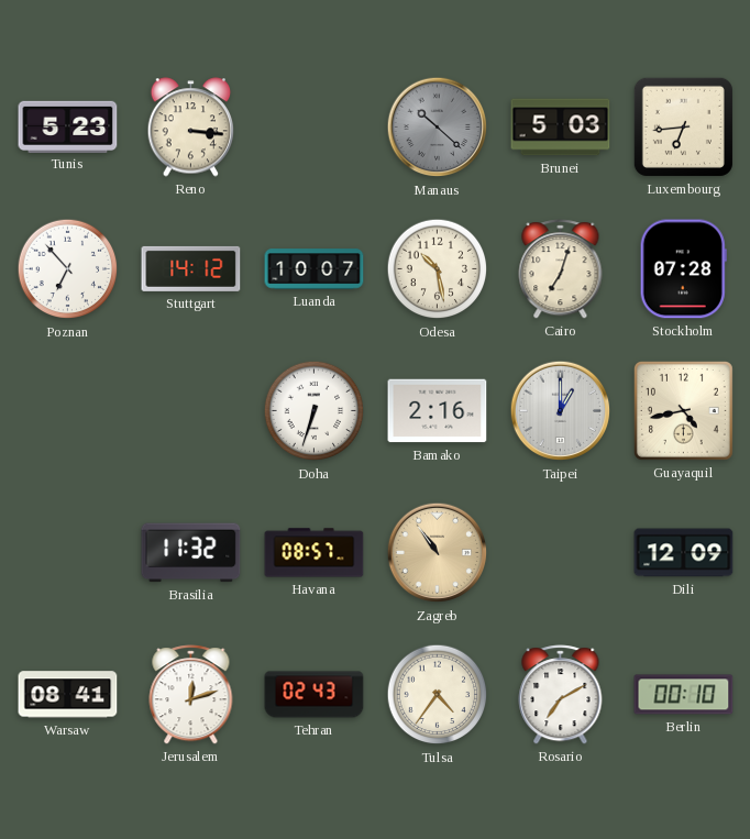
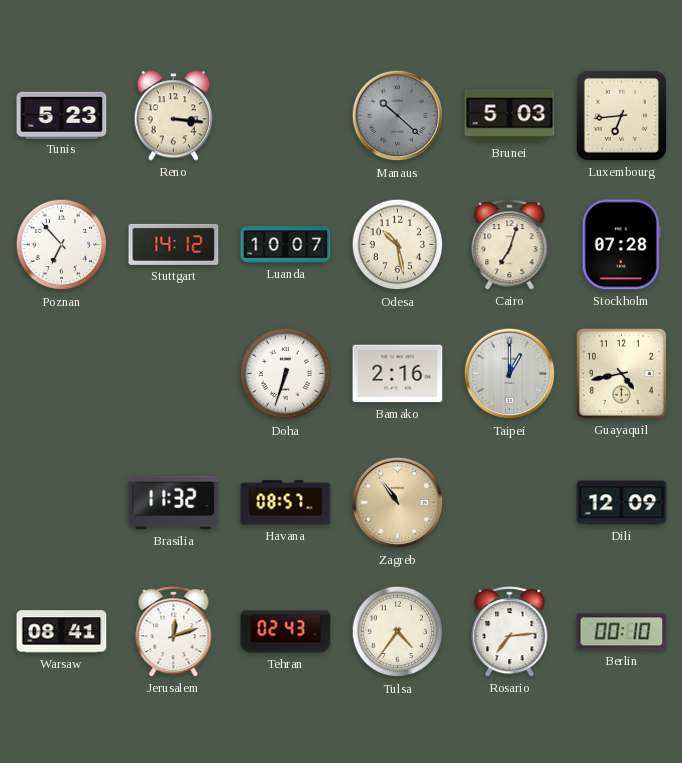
Rosario: 7:10 -> 7:14 (510, 632)
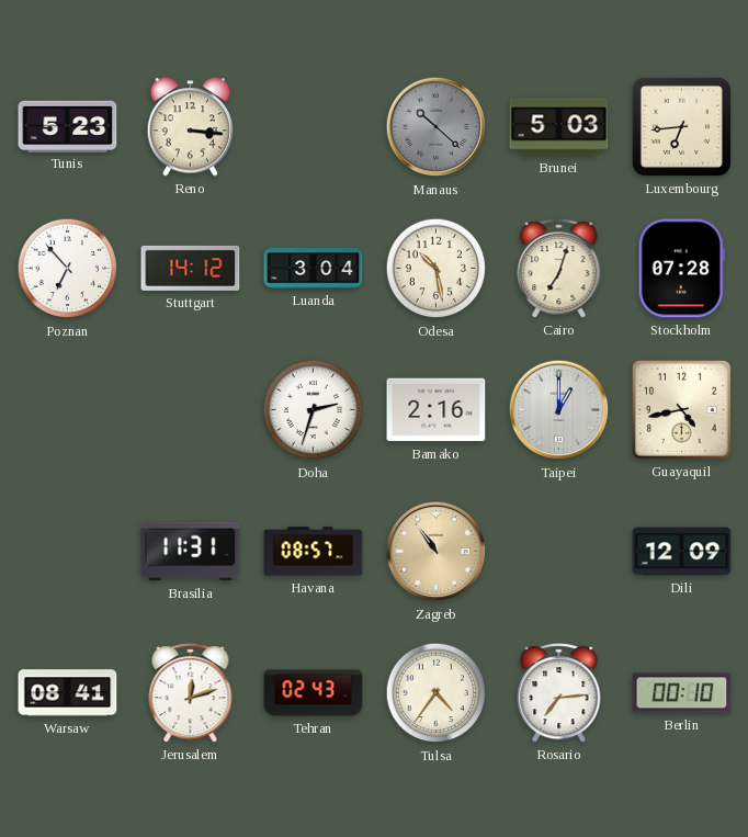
Luanda: 10:07 -> 3:04 (314, 269)
Doha: 6:33 -> 2:33 (314, 410)
Brasilia: 11:32 -> 11:31 (191, 552)
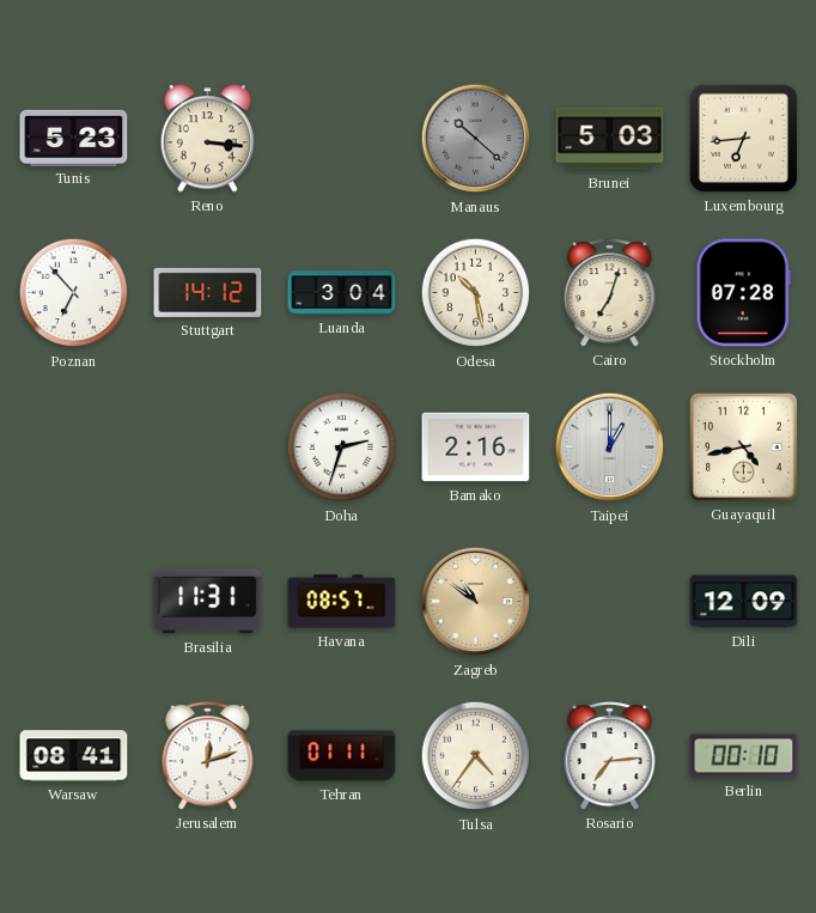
Zagreb: 10:54 -> 10:51 (476, 602)
Tehran: 02:43 -> 01:11 (342, 756)
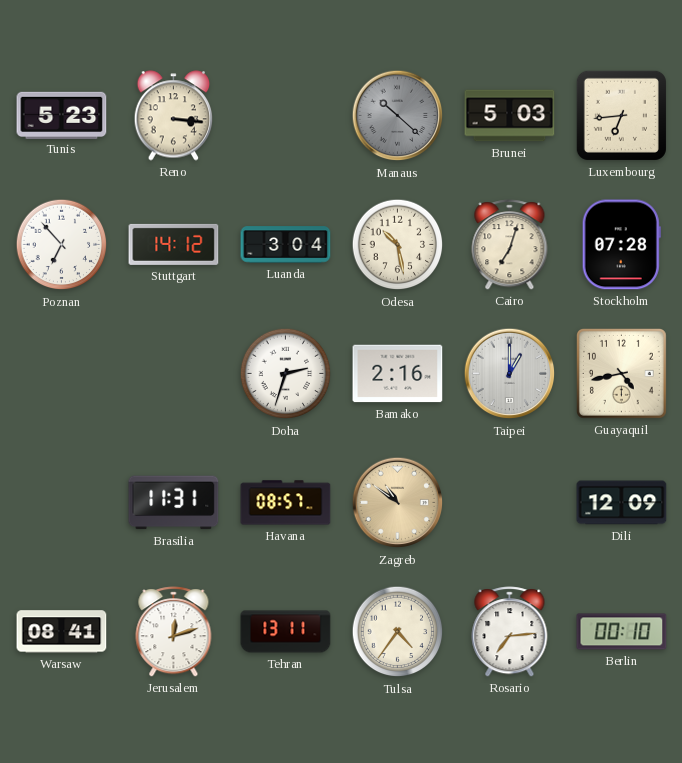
Tehran: 01:11 -> 13:11 (286, 632)
